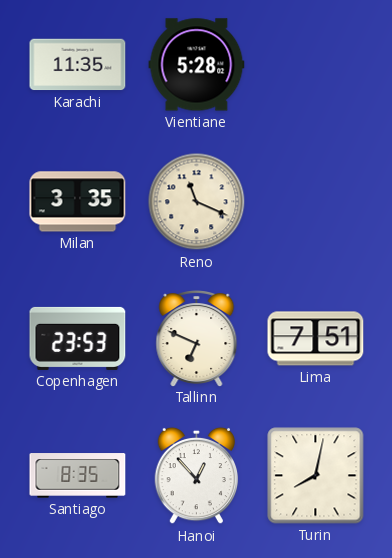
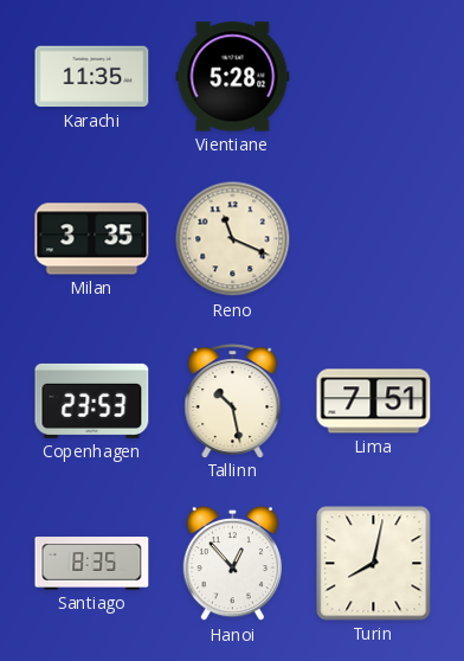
Tallinn: 6:49 -> 10:28 (233, 402)
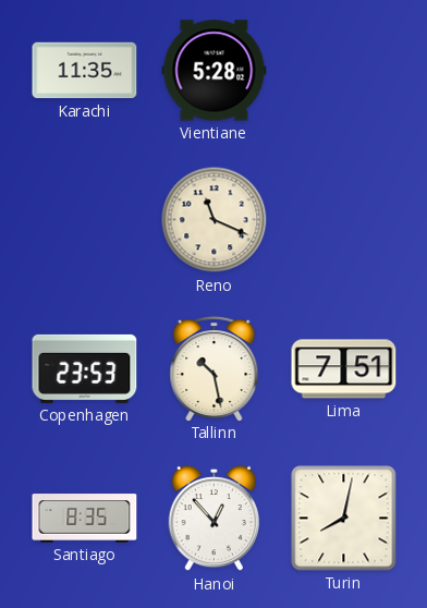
Milan: 3:35 -> none (92, 239)
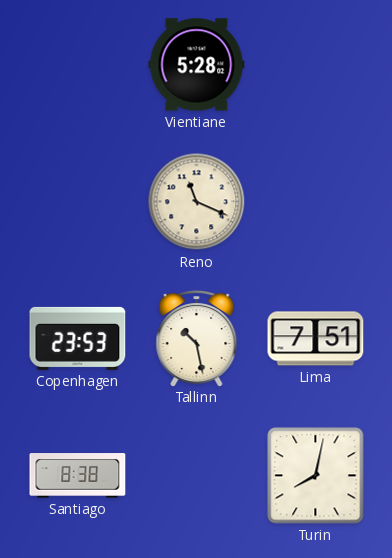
Karachi: 11:35 -> none (85, 71)
Santiago: 8:35 -> 8:38 (78, 476)
Hanoi: 12:53 -> none (215, 519)
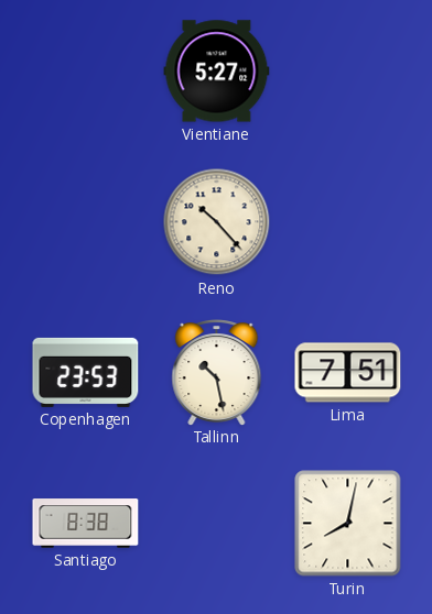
Vientiane: 5:28 -> 5:27 (217, 72)
Reno: 11:19 -> 10:23 (217, 222)
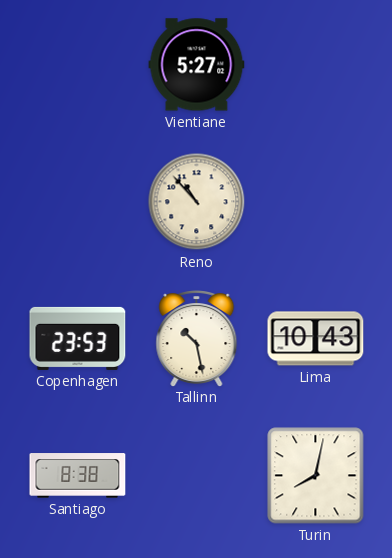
Reno: 10:23 -> 10:53 (197, 202)
Lima: 7:51 -> 10:43 (316, 339)
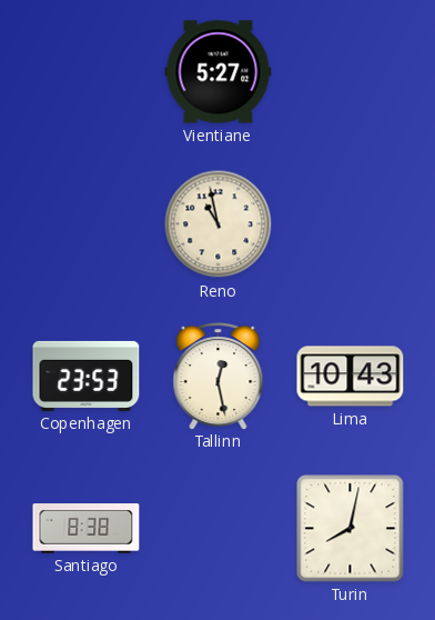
Reno: 10:53 -> 10:58 (219, 224)
Tallinn: 10:28 -> 12:28 (219, 377)
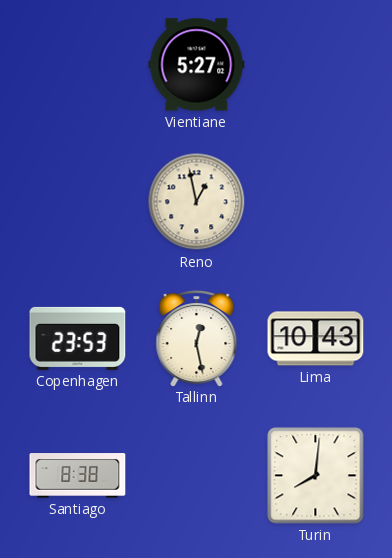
Reno: 10:58 -> 12:58 (197, 202)
Turin: 8:02 -> 8:01 (316, 476)
